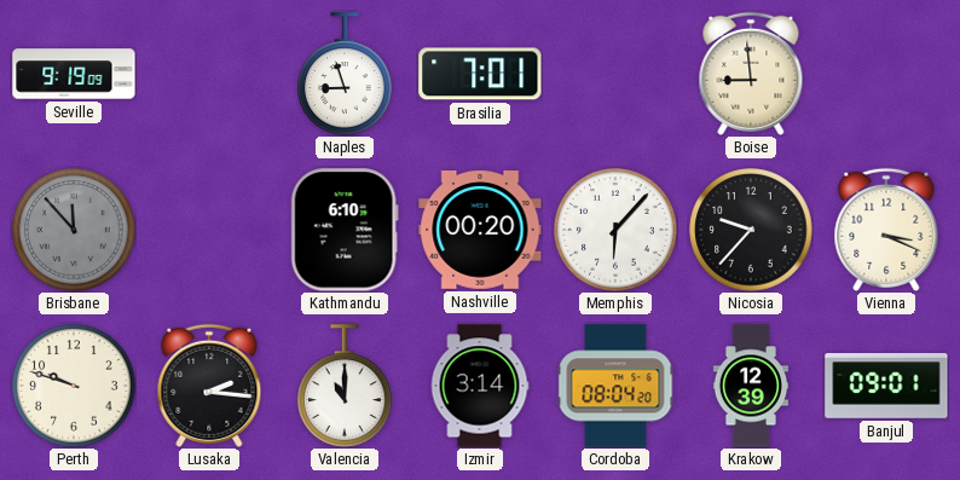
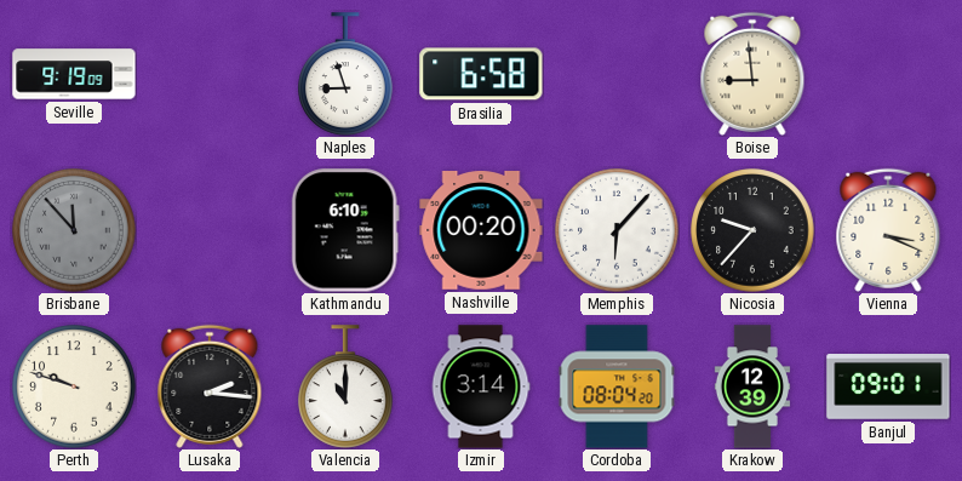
Brasilia: 7:01 -> 6:58 (481, 74)
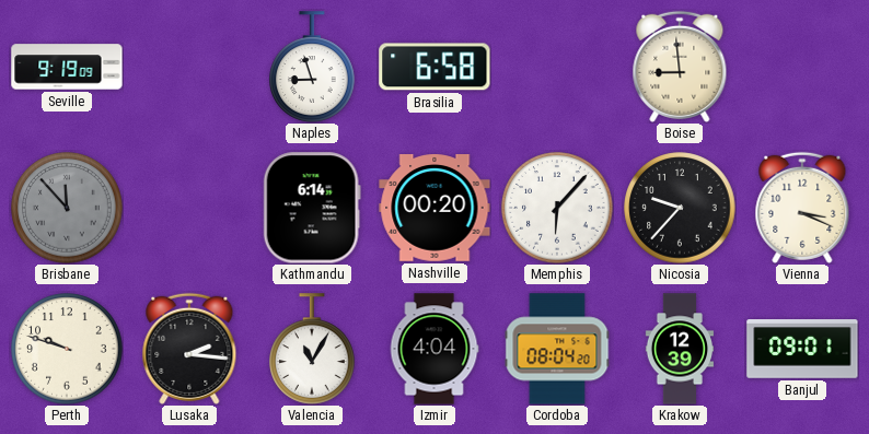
Kathmandu: 6:10 -> 6:14 (312, 208)
Valencia: 11:00 -> 11:05 (312, 349)
Izmir: 3:14 -> 4:04 (434, 349)
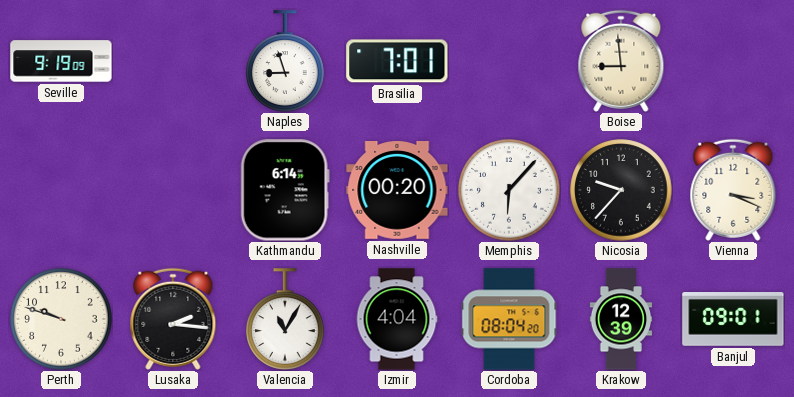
Brasilia: 6:58 -> 7:01 (397, 61)
Brisbane: 11:53 -> none (67, 208)
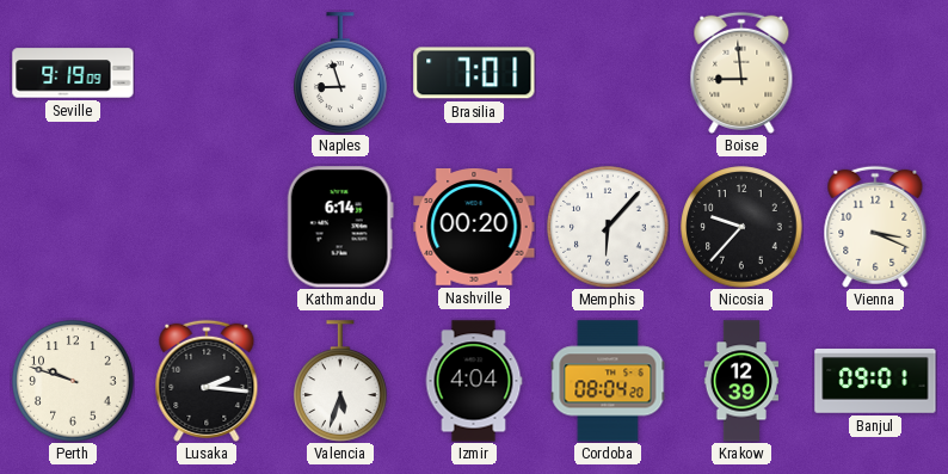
Valencia: 11:05 -> 5:33 (340, 381)
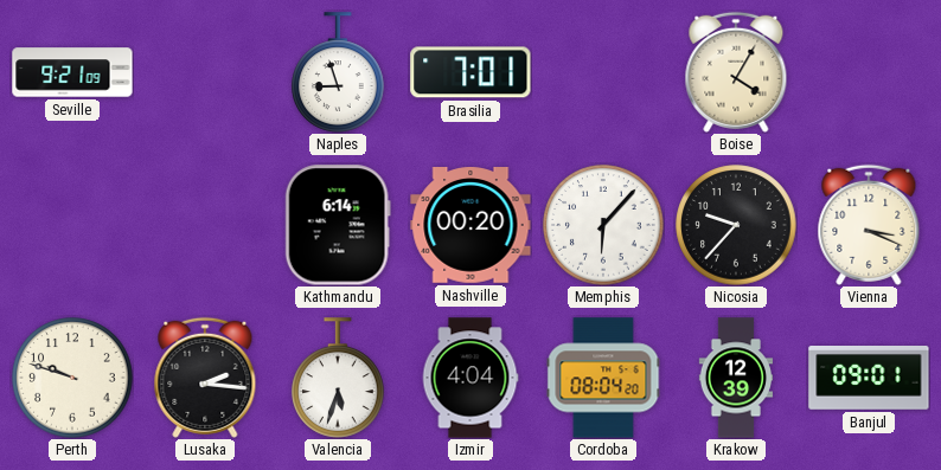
Seville: 9:19 -> 9:21 (72, 72)
Boise: 8:59 -> 4:05 (736, 72)
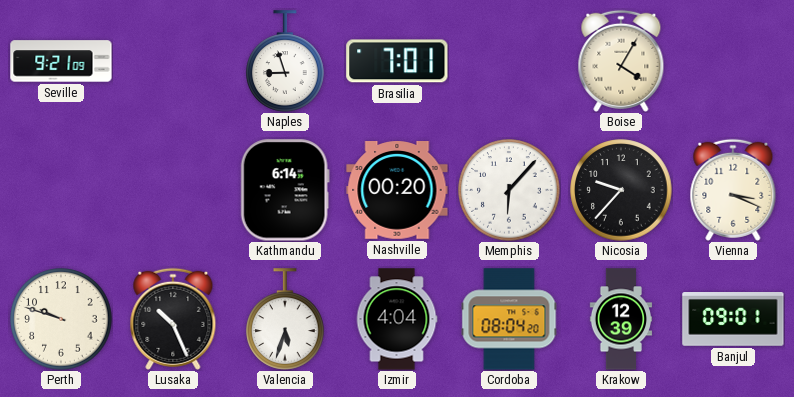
Lusaka: 2:16 -> 10:26 (173, 319)
